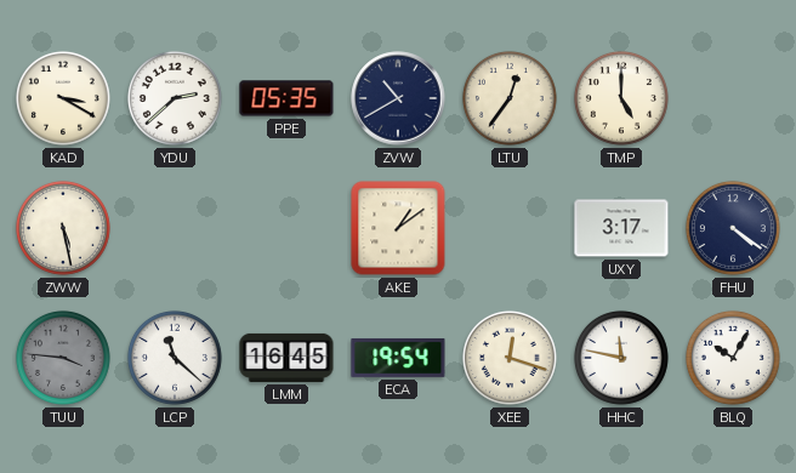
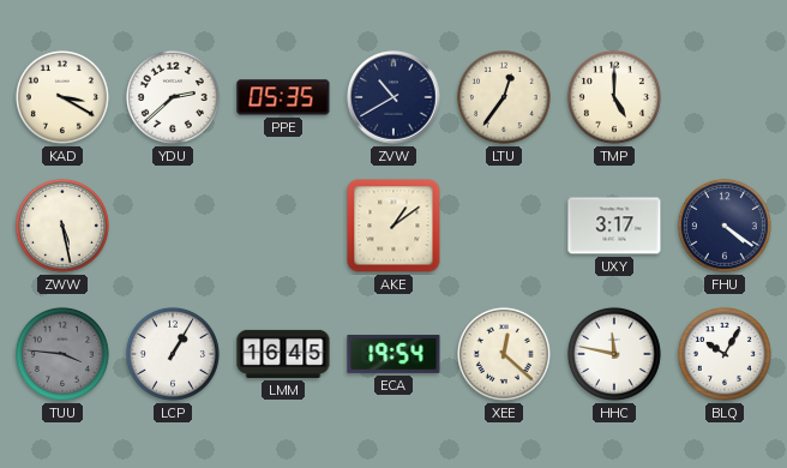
LCP: 11:22 -> 1:05 (173, 354)
XEE: 12:18 -> 12:22 (504, 354)
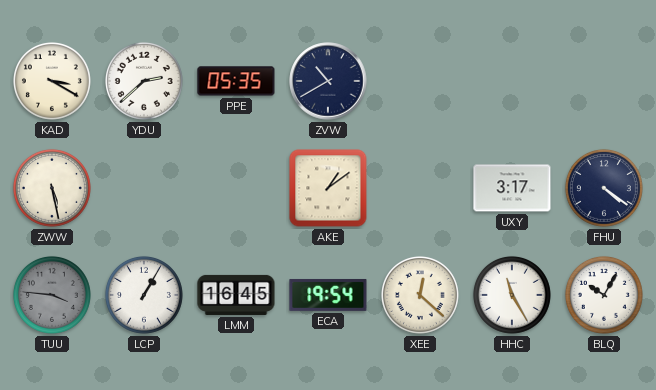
LTU: 12:36 -> none (504, 97)
TMP: 5:00 -> none (614, 97)
HHC: 11:47 -> 11:25 (512, 295)
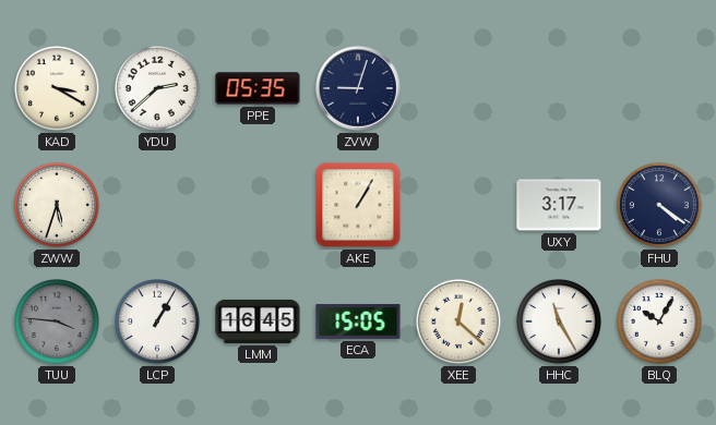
ZVW: 10:40 -> 9:03 (358, 88)
ZWW: 5:28 -> 5:33 (57, 205)
AKE: 1:09 -> 1:05 (358, 205)
ECA: 19:54 -> 15:05 (358, 321)
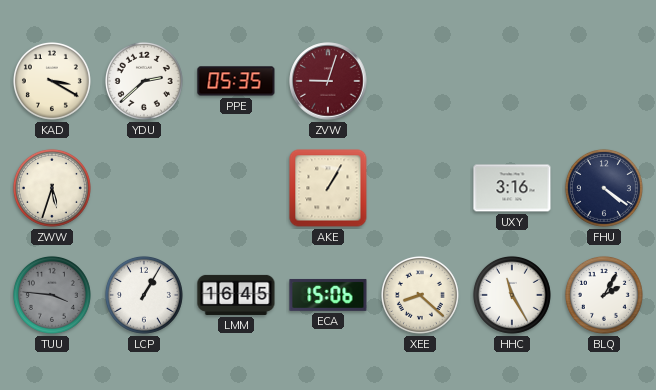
ZVW dial: navy -> burgundy (328, 81)
UXY: 3:17 -> 3:16 (512, 188)
ECA: 15:05 -> 15:06 (328, 295)
XEE: 12:22 -> 8:22 (420, 295)
BLQ: 10:05 -> 2:05 (604, 295)
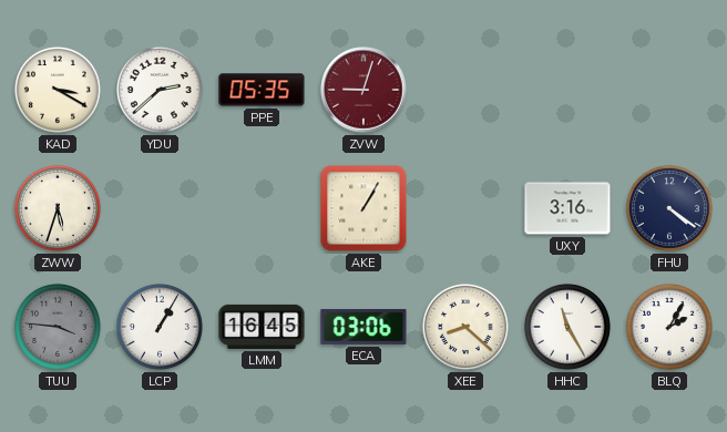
ECA: 15:06 -> 03:06 (363, 327)
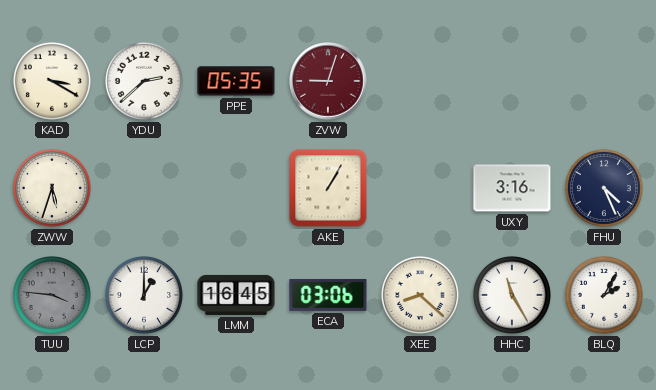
FHU: 4:21 -> 4:26 (604, 188)
LCP: 1:05 -> 1:00 (144, 295)
